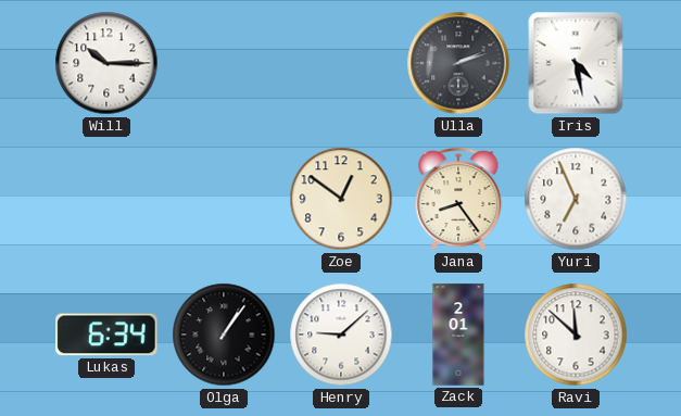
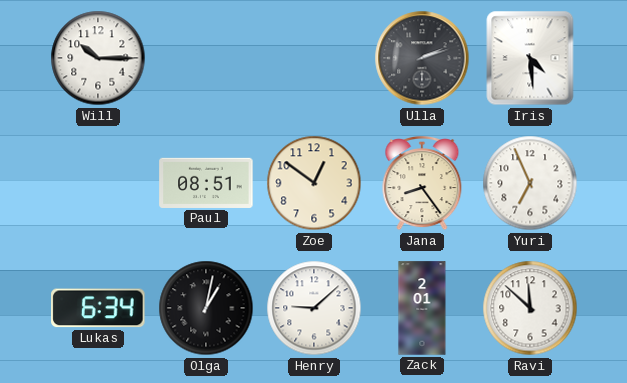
Iris: 4:28 -> 4:29 (530, 58)
Paul: none -> 08:51 (206, 183)
Olga: 1:06 -> 1:02 (206, 308)
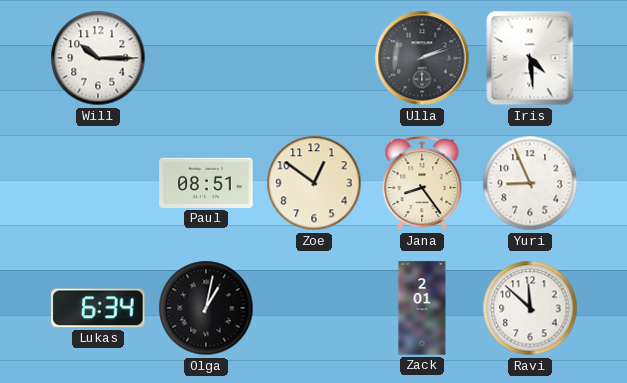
Yuri: 6:56 -> 8:56 (530, 183)
Henry: 9:08 -> none (314, 308)
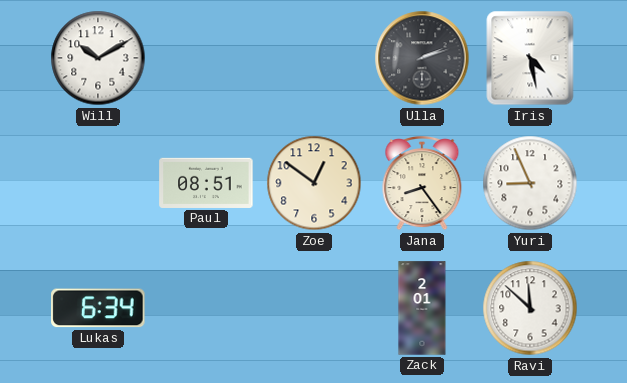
Will: 10:15 -> 10:10 (98, 58)
Iris: 4:29 -> 4:28 (530, 58)
Olga: 1:02 -> none (206, 308)
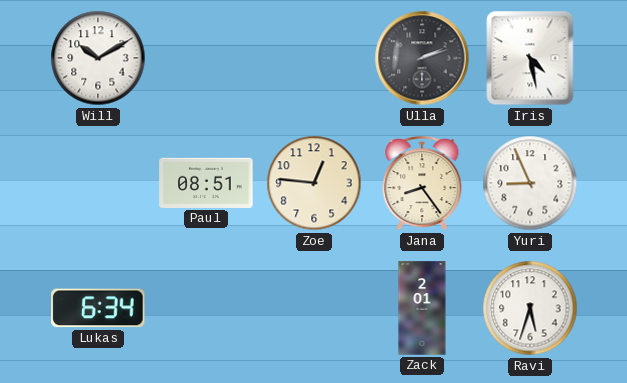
Zoe: 12:51 -> 12:46 (314, 183)
Ravi: 11:52 -> 5:33 (530, 308)
